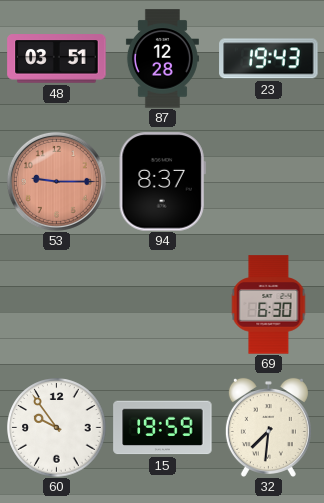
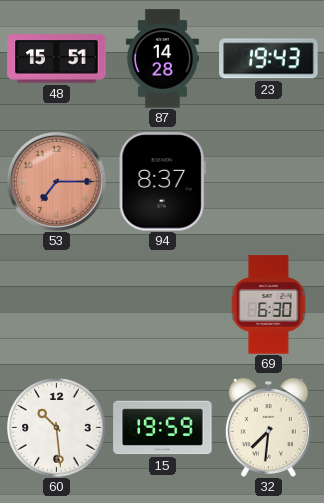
48: 03:51 -> 15:51 (57, 59)
87: 12:28 -> 14:28 (162, 59)
53: 9:15 -> 7:15 (56, 181)
60: 9:54 -> 10:29 (57, 428)
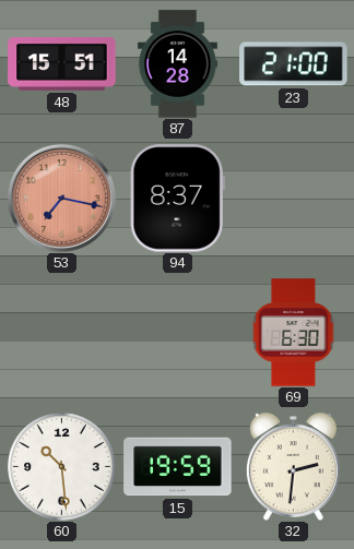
23: 19:43 -> 21:00 (294, 64)
53: 7:15 -> 7:17 (61, 198)
32: 7:31 -> 2:31 (293, 466)
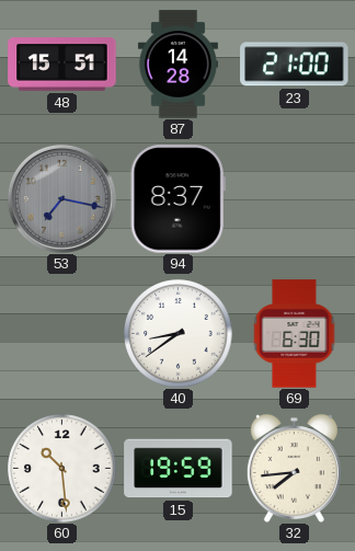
53 dial: salmon -> grey (61, 198)
40: none -> 8:39 (179, 334)
32: 2:31 -> 7:44 (294, 468)
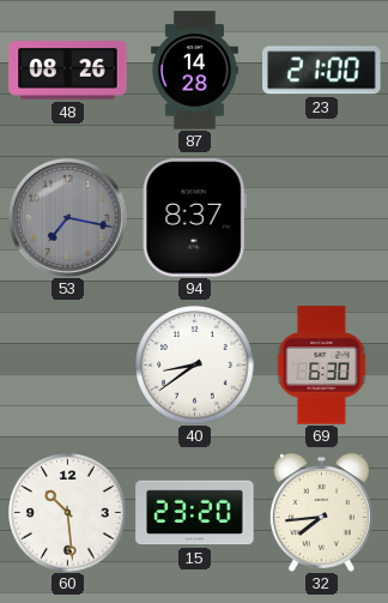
48: 15:51 -> 08:26 (68, 71)
15: 19:59 -> 23:20 (195, 513)
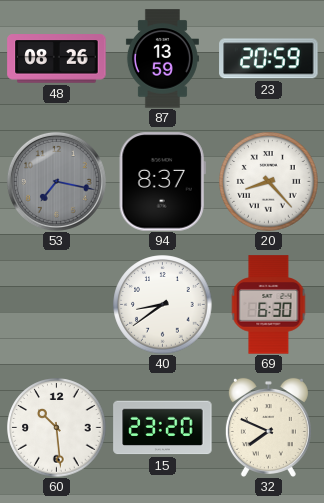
87: 14:28 -> 13:59 (162, 59)
23: 21:00 -> 20:59 (269, 59)
20: none -> 8:23 (269, 182)
32: 7:44 -> 7:49 (268, 427)
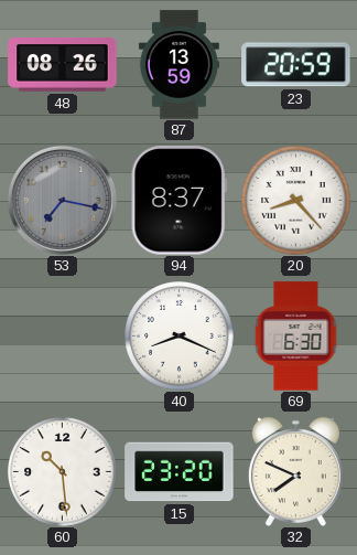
40: 8:39 -> 8:19 (180, 337)
